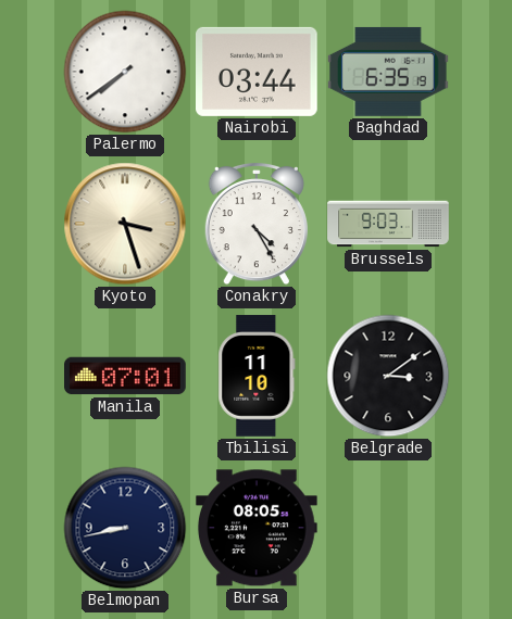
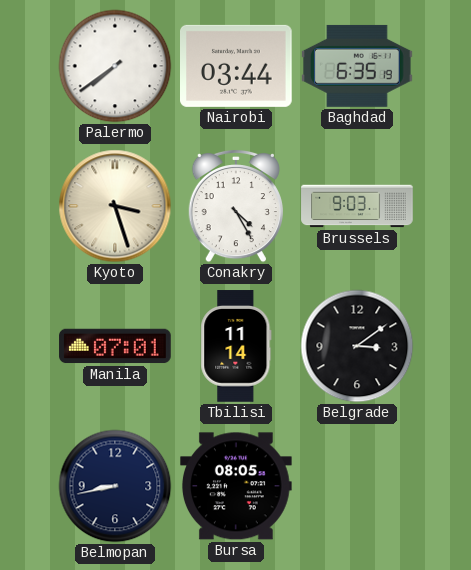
Tbilisi: 11:10 -> 11:14 (236, 346)
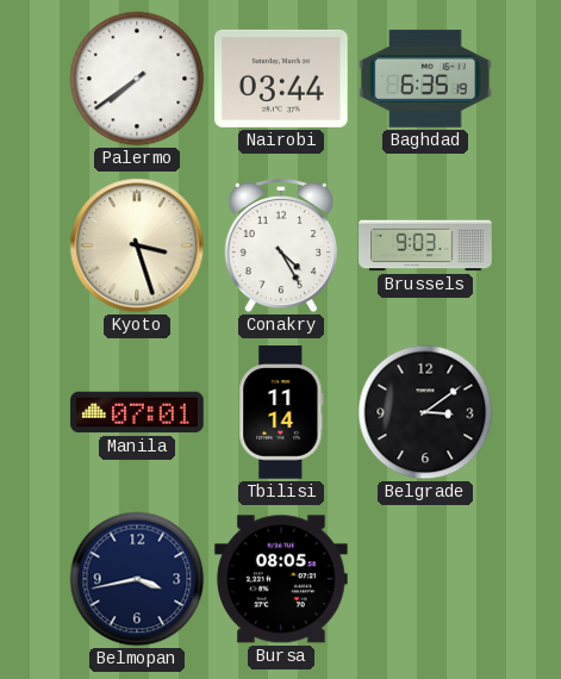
Belmopan: 8:43 -> 3:43 (137, 579)
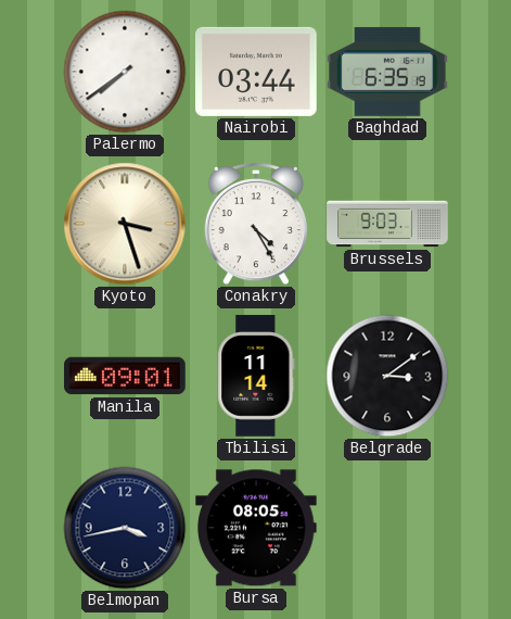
Manila: 07:01 -> 09:01 (125, 376)
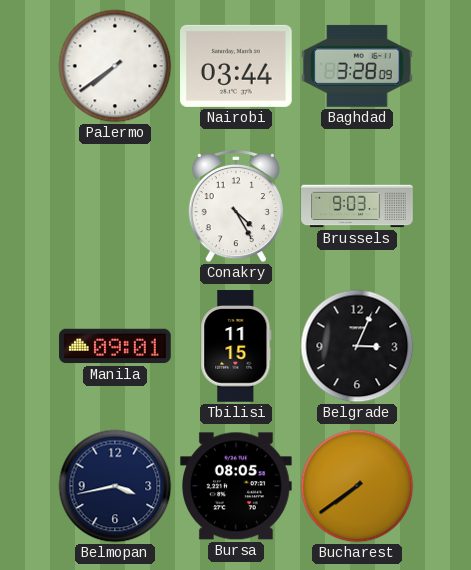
Baghdad: 6:35 -> 3:28 (358, 66)
Kyoto: 3:27 -> none (125, 224)
Tbilisi: 11:14 -> 11:15 (236, 346)
Belgrade: 3:09 -> 3:04 (357, 346)
Bucharest: none -> 7:39 (357, 486)
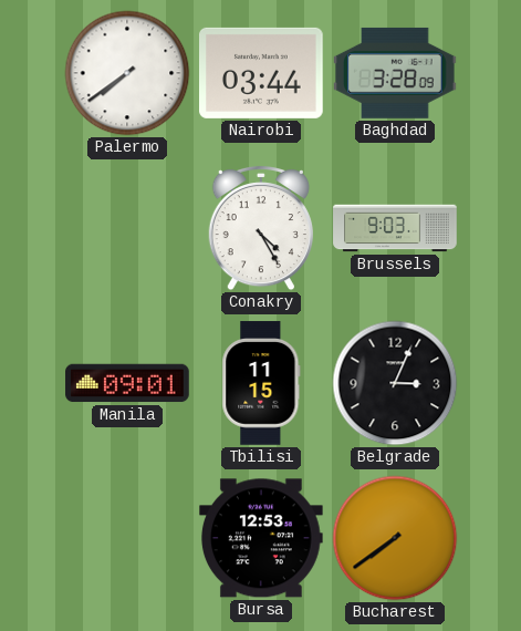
Belmopan: 3:43 -> none (115, 486)
Bursa: 08:05 -> 12:53 (262, 538)
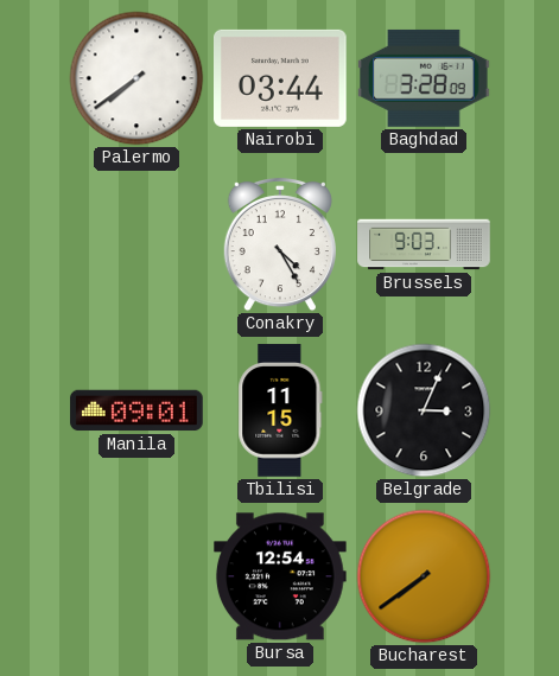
Bursa: 12:53 -> 12:54 (281, 576)
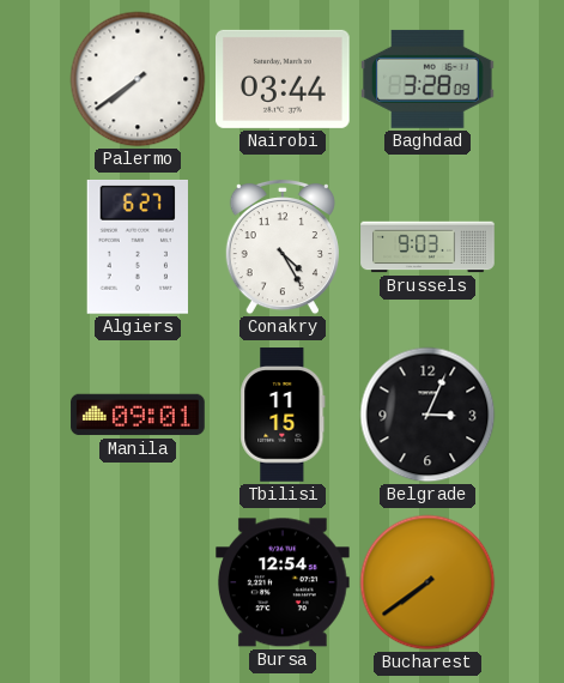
Algiers: none -> 6:27 (138, 247)
